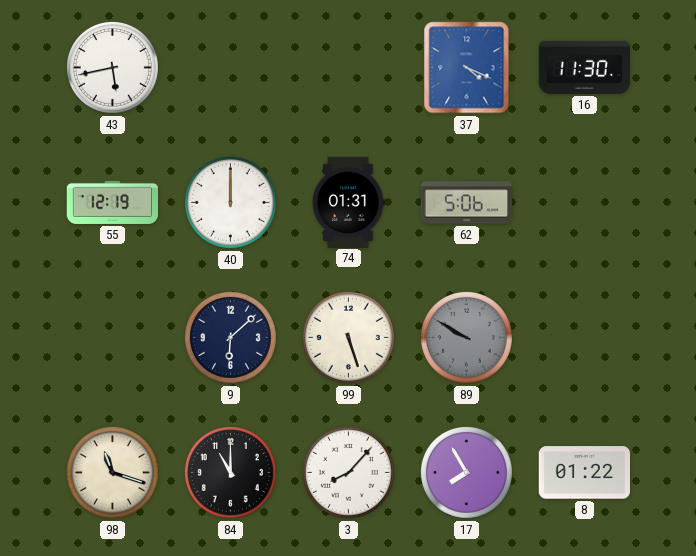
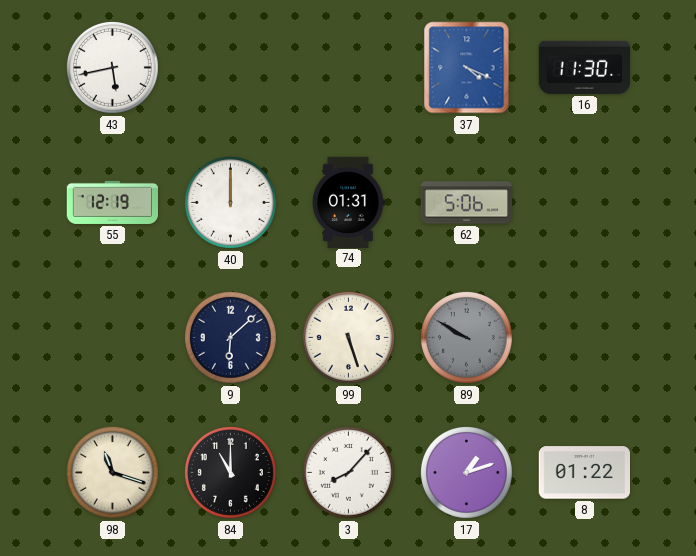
17: 7:55 -> 1:12 (466, 472)
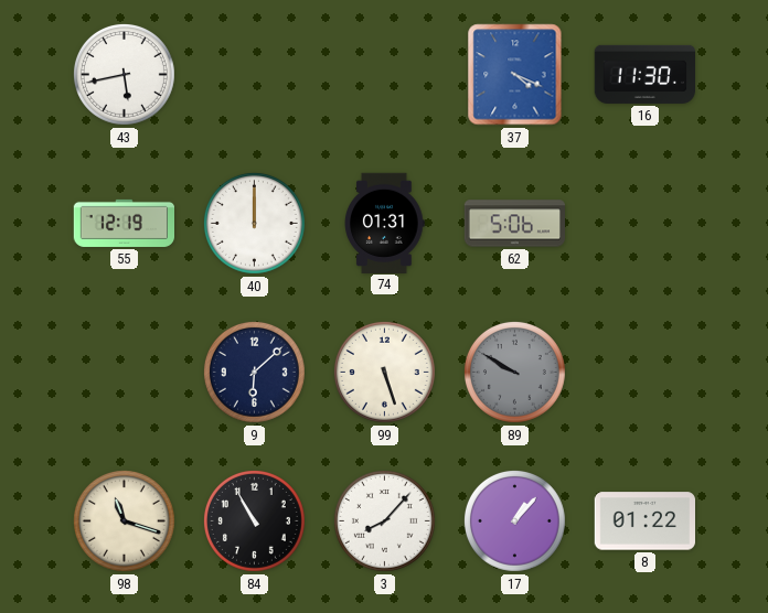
84: 11:00 -> 10:55 (254, 520)
17: 1:12 -> 1:07 (514, 520)
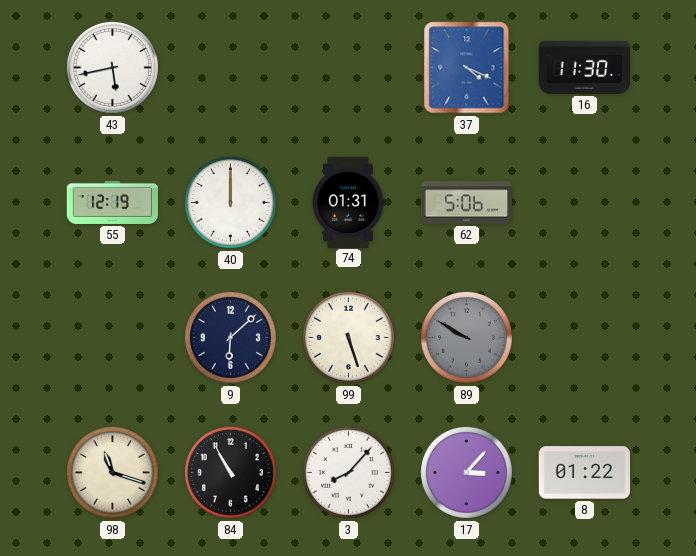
17: 1:07 -> 3:07 (466, 472)
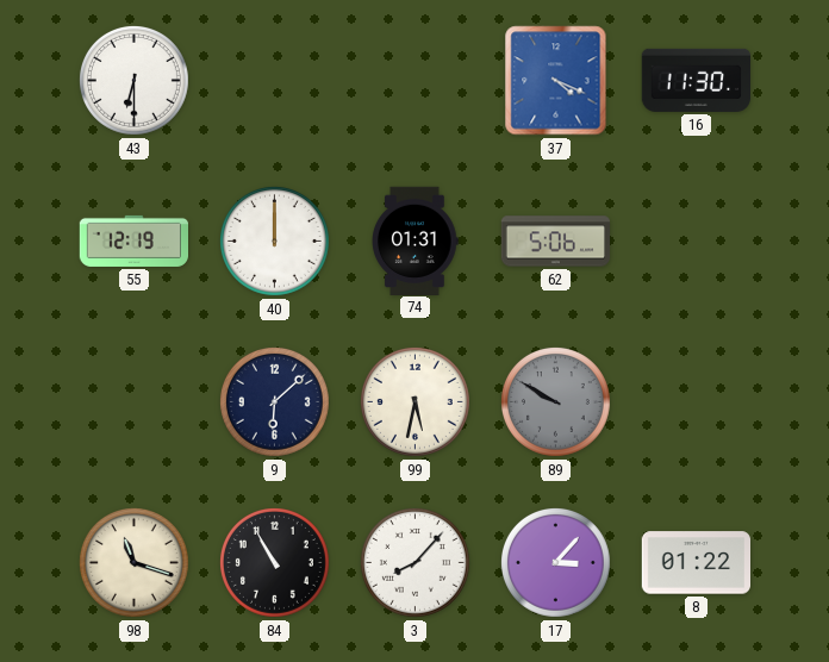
43: 5:43 -> 6:30 (133, 80)
99: 5:27 -> 5:32 (414, 401)
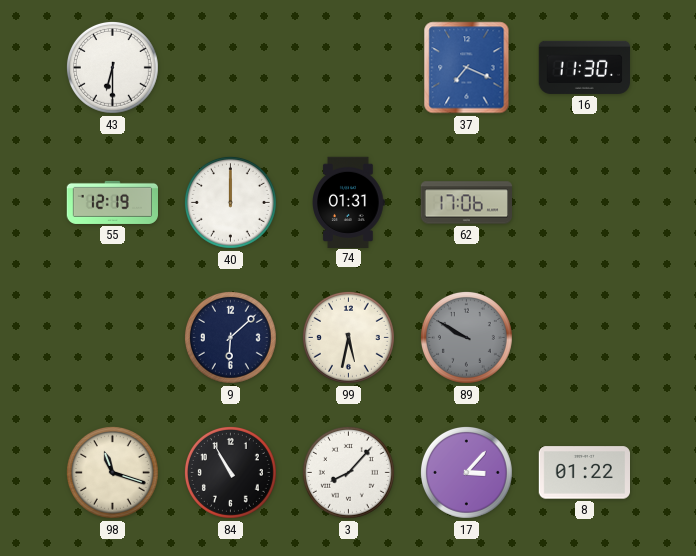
37: 4:19 -> 7:19 (467, 68)
62: 5:06 -> 17:06 (467, 203)
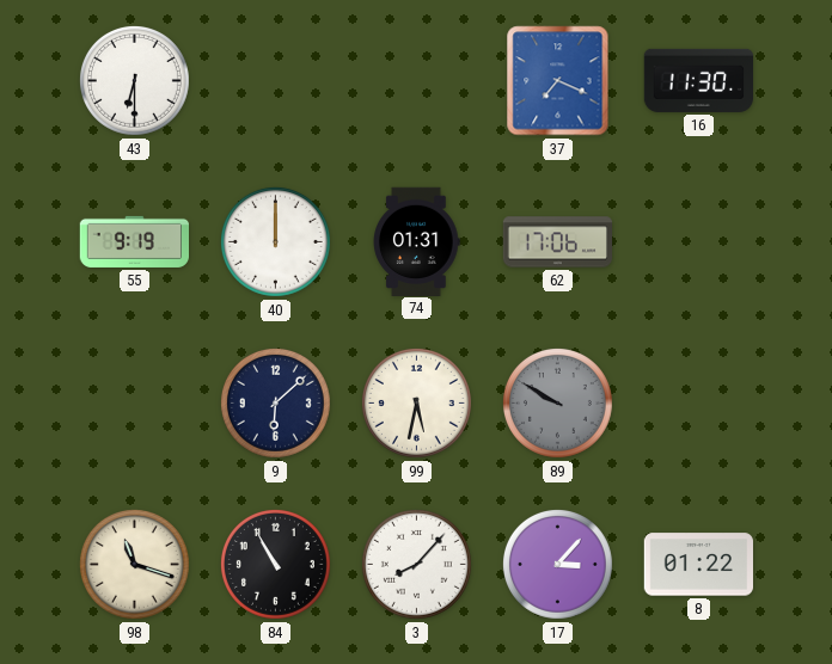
55: 12:19 -> 9:19 (134, 241)
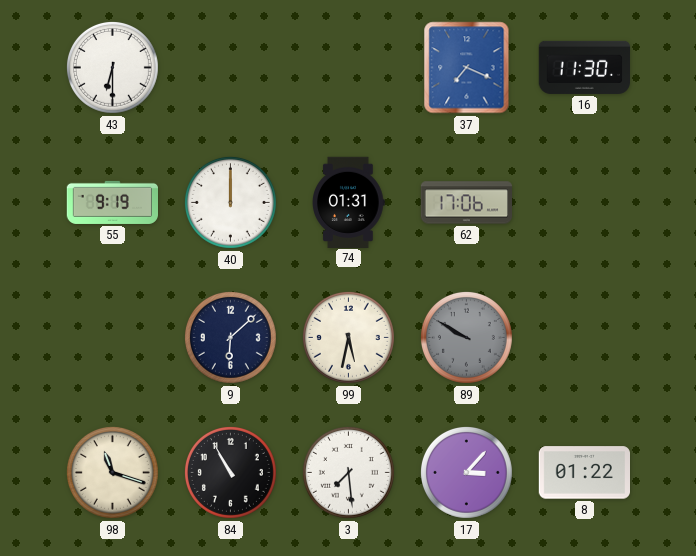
3: 8:07 -> 7:29 (348, 472)
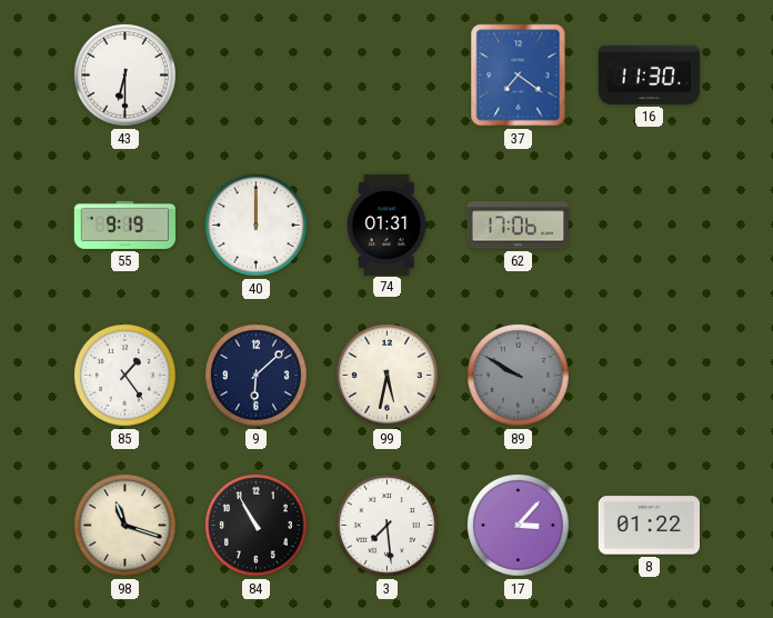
37: 7:19 -> 7:21 (519, 76)
85: none -> 1:24 (124, 375)
